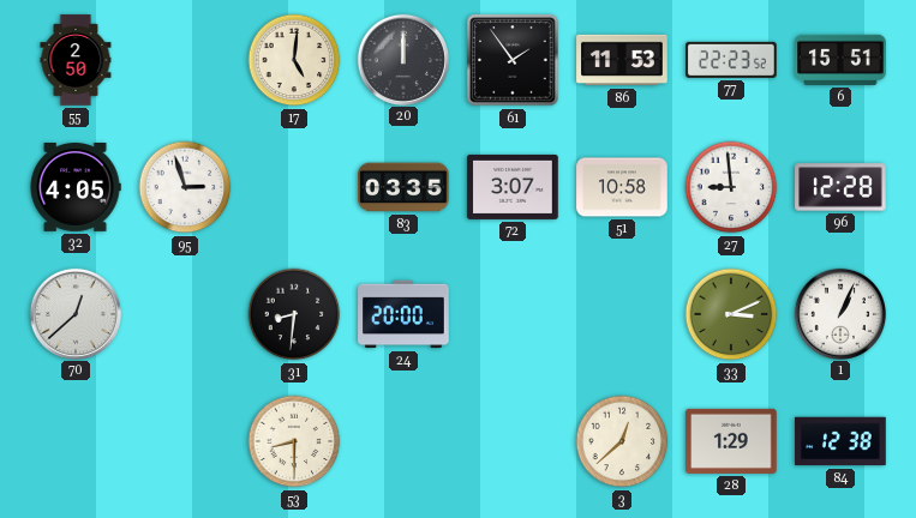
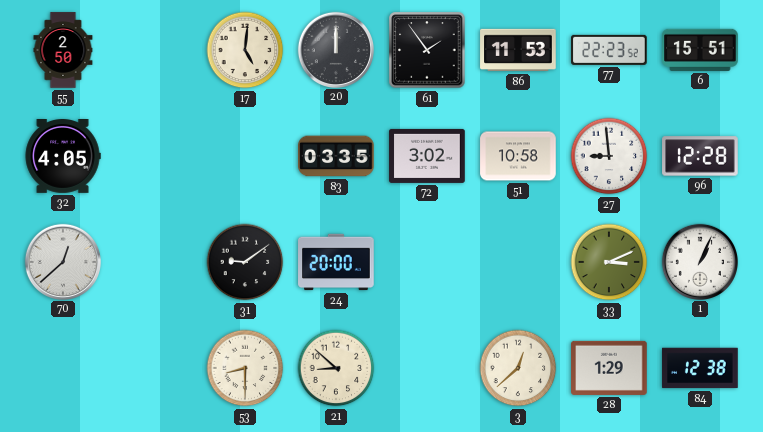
95: 2:57 -> none (185, 187)
72: 3:07 -> 3:02 (427, 156)
31: 8:31 -> 9:09 (245, 262)
21: none -> 8:52 (336, 368)
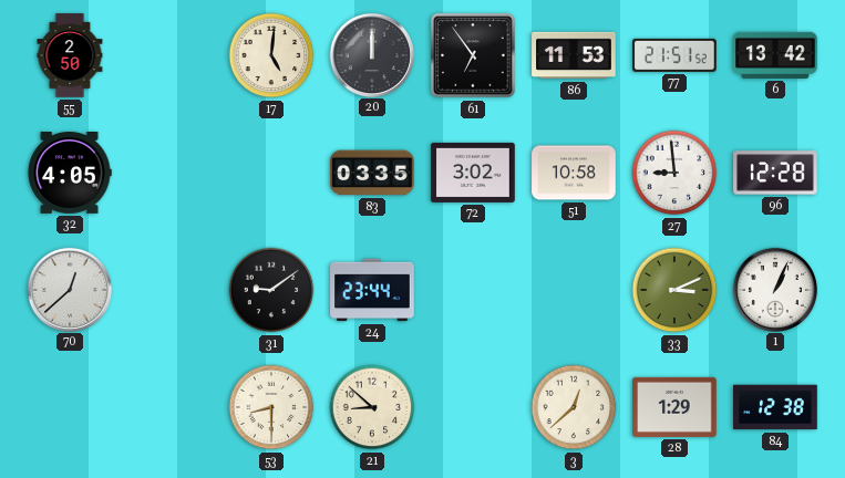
61: 1:54 -> 6:54 (473, 55)
77: 22:23 -> 21:51 (674, 55)
6: 15:51 -> 13:42 (775, 55)
24: 20:00 -> 23:44 (372, 290)
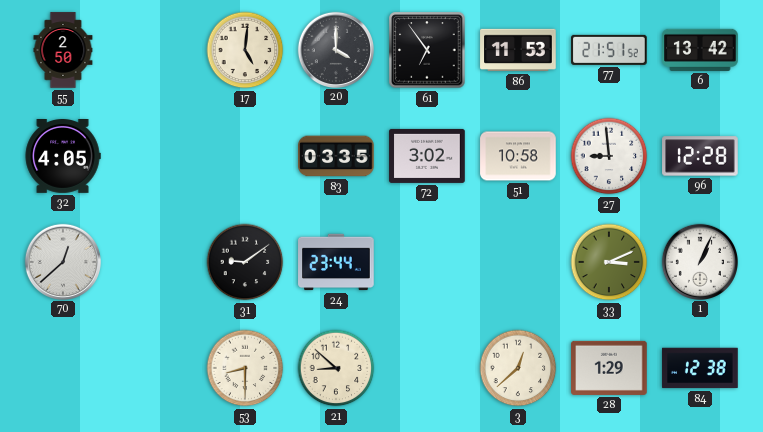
20: 12:00 -> 4:00 (335, 49)
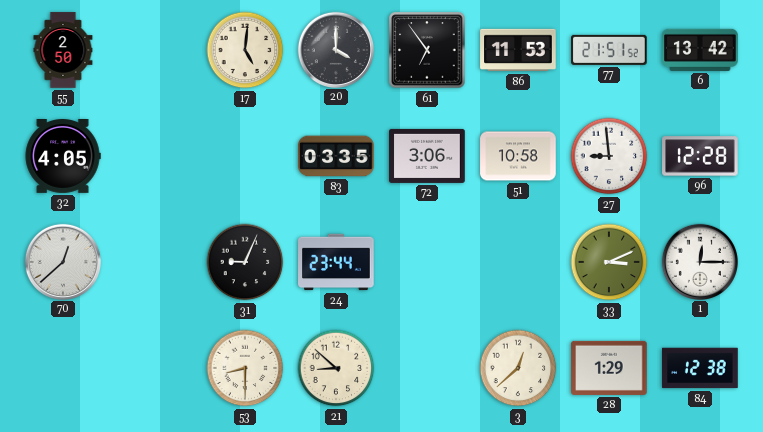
72: 3:02 -> 3:06 (427, 156)
31: 9:09 -> 9:04 (245, 262)
1: 1:04 -> 12:15 (699, 261)
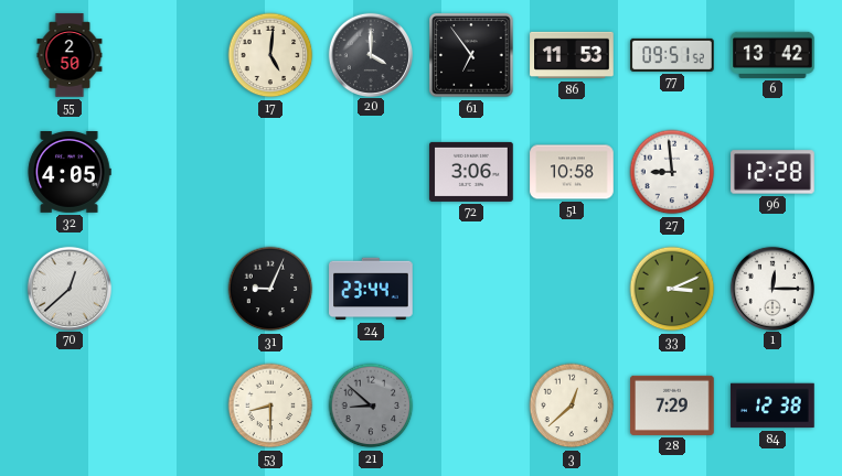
77: 21:51 -> 09:51 (672, 55)
83: 03:35 -> none (336, 156)
21 dial: cream -> grey (371, 405)
28: 1:29 -> 7:29 (672, 405)
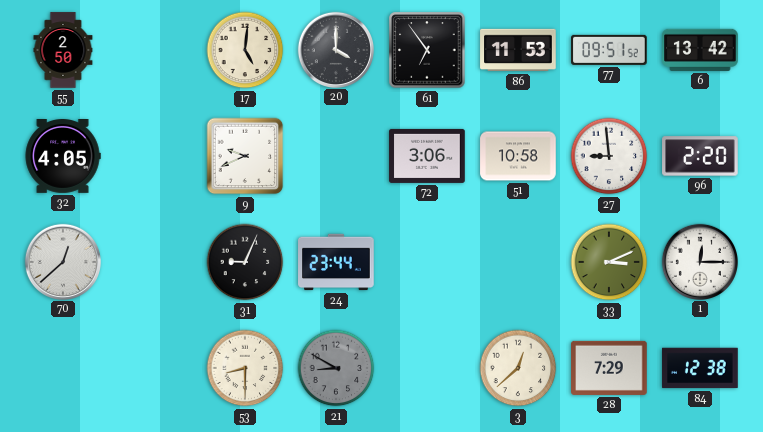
9: none -> 9:41 (245, 156)
96: 12:28 -> 2:20 (700, 156)
21: 8:52 -> 8:50 (336, 368)
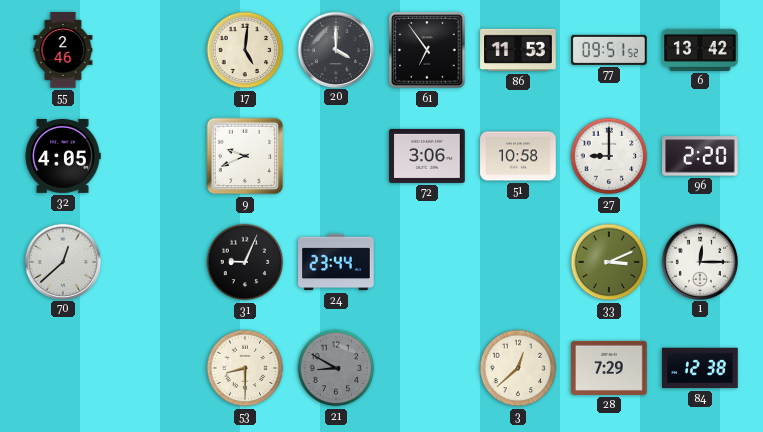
55: 2:50 -> 2:46 (63, 50)
27: 8:59 -> 9:00 (609, 156)
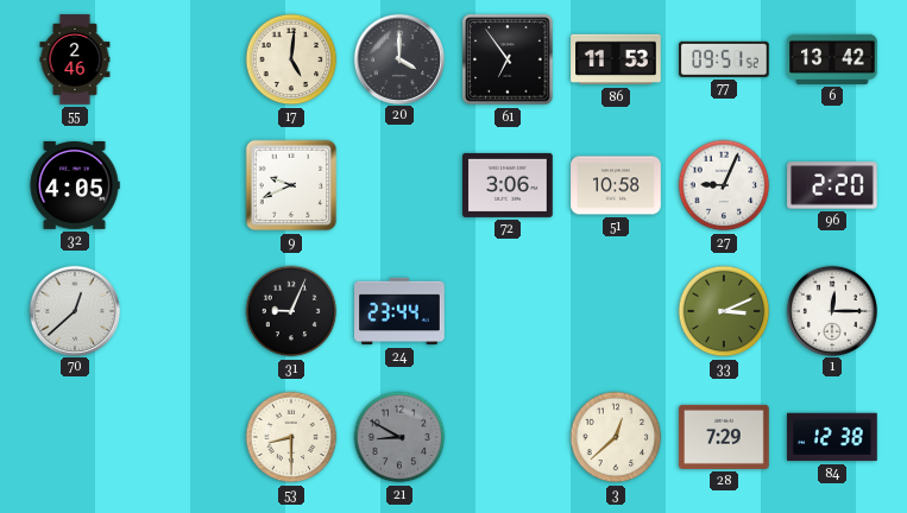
27: 9:00 -> 9:04 (724, 185)
